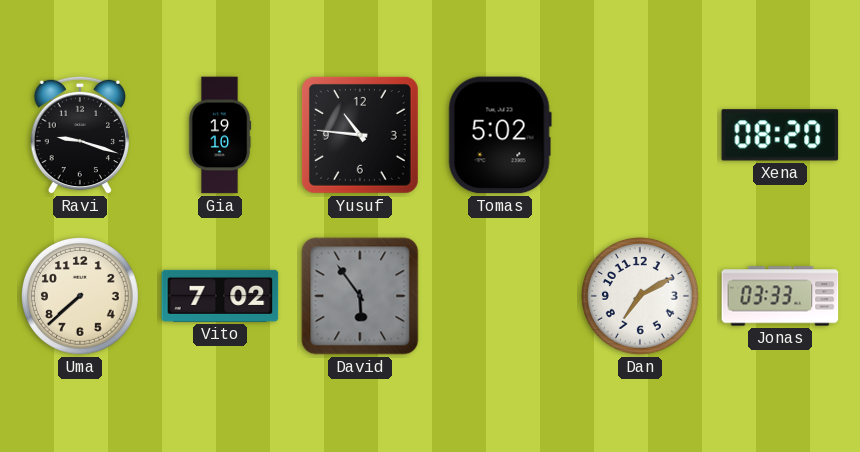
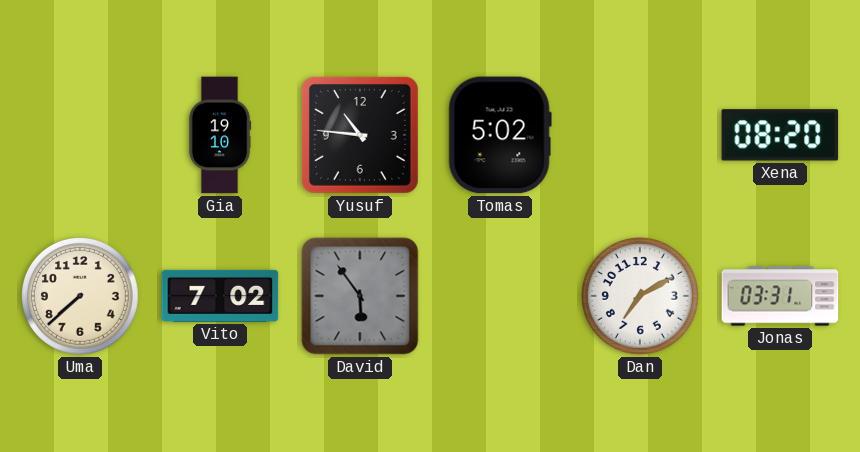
Ravi: 9:18 -> none (79, 135)
Jonas: 03:33 -> 03:31 (780, 296)
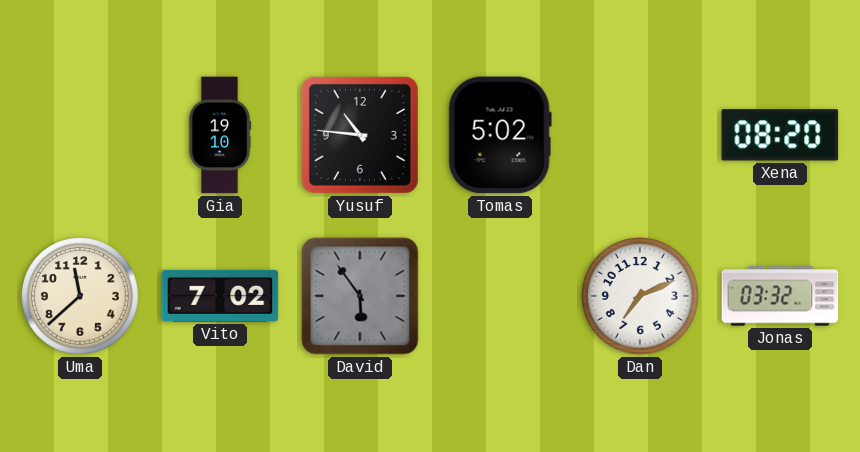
Uma: 7:38 -> 11:38 (81, 297)
Dan: 7:10 -> 7:11 (641, 297)
Jonas: 03:31 -> 03:32 (780, 296)
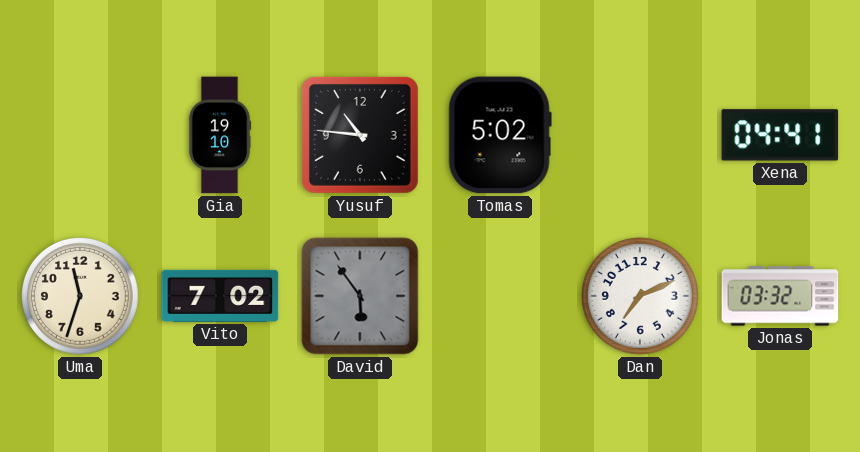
Xena: 08:20 -> 04:41 (780, 135)
Uma: 11:38 -> 11:33 (81, 297)
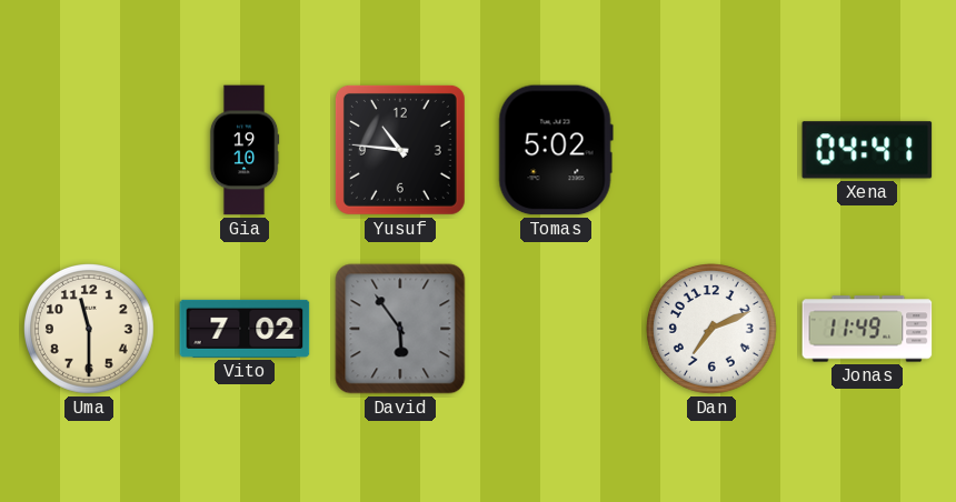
Uma: 11:33 -> 11:30 (90, 330)
Jonas: 03:32 -> 11:49 (867, 329)
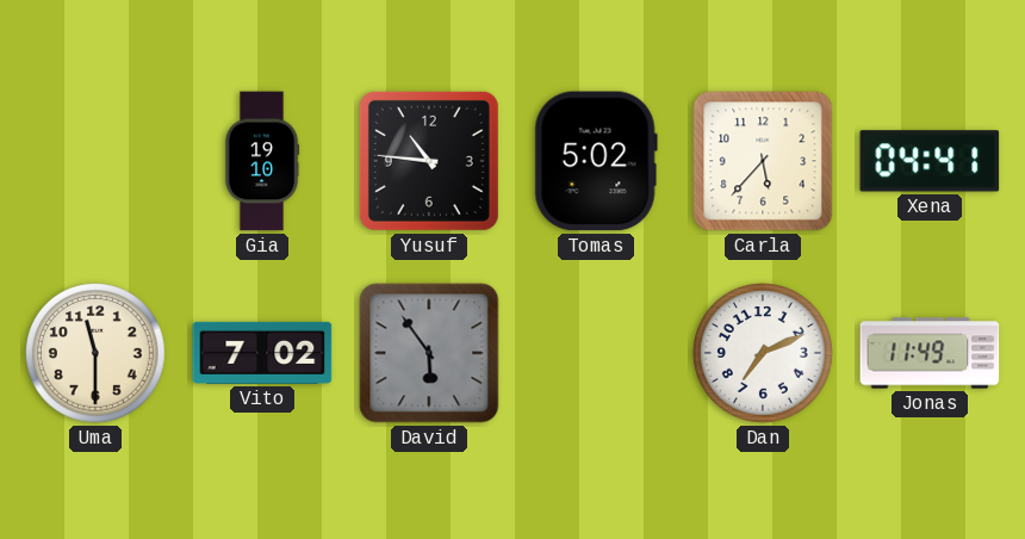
Carla: none -> 5:37 (763, 161)
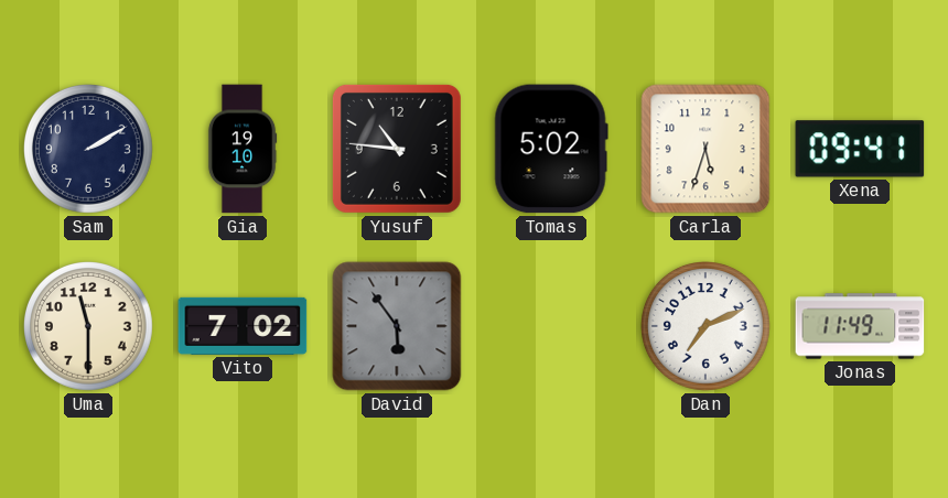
Sam: none -> 2:10 (89, 150)
Carla: 5:37 -> 5:33 (705, 149)
Xena: 04:41 -> 09:41 (860, 149)
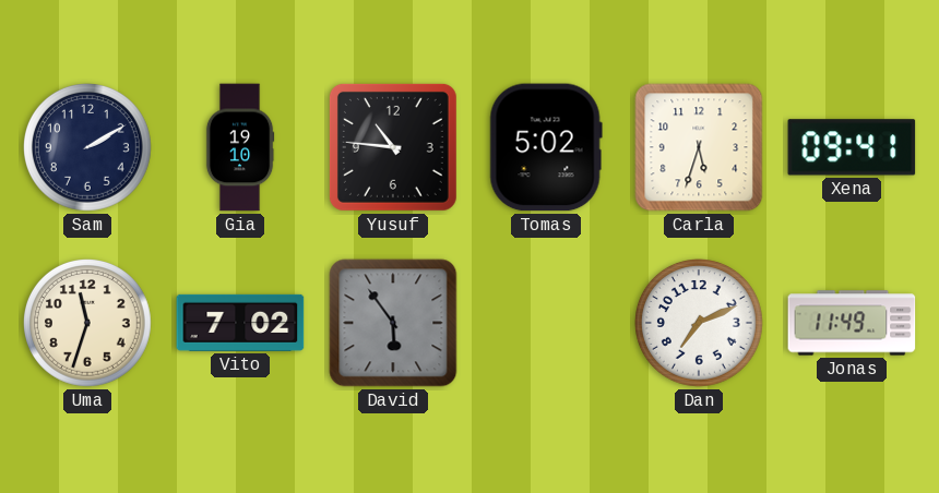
Uma: 11:30 -> 11:33 (88, 324)
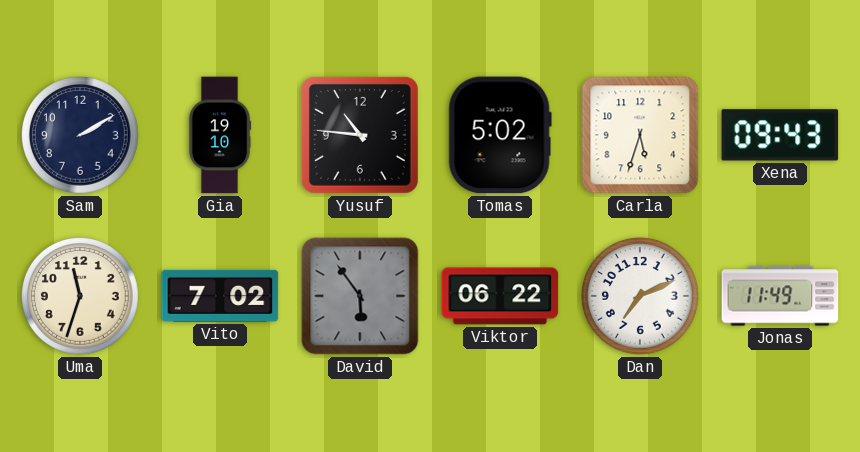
Xena: 09:41 -> 09:43 (780, 135)
Viktor: none -> 06:22 (500, 296)
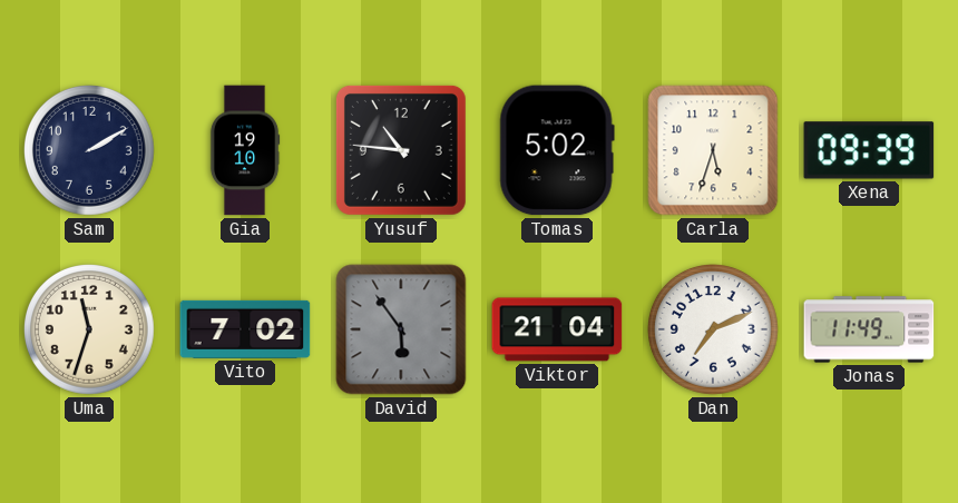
Xena: 09:43 -> 09:39 (869, 150)
Viktor: 06:22 -> 21:04 (557, 329)
